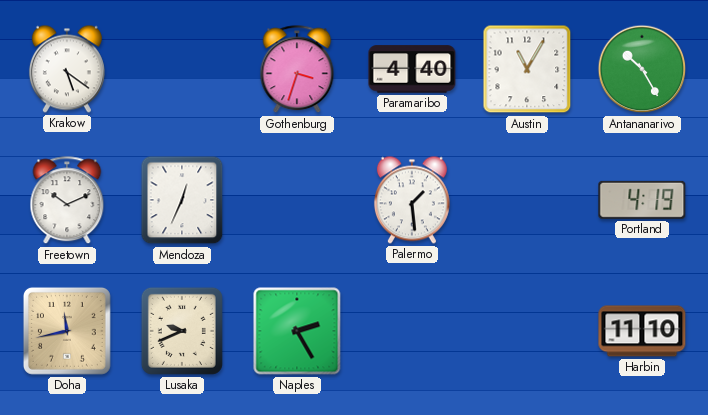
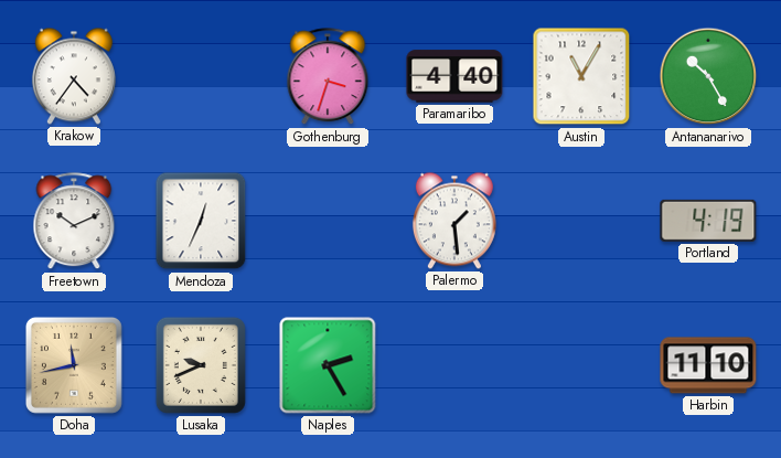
Krakow: 5:21 -> 4:36 (74, 76)
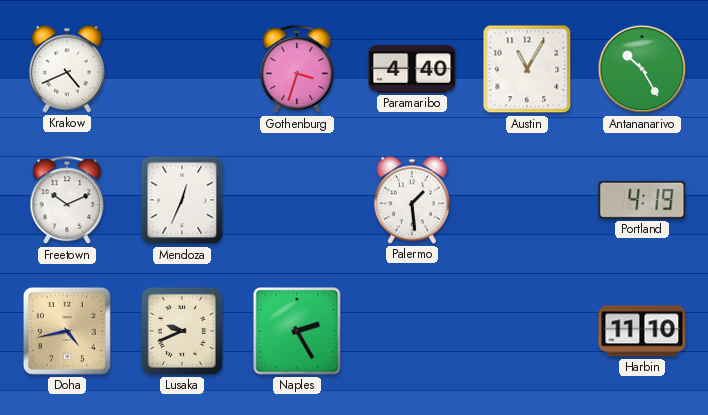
Krakow: 4:36 -> 4:41 (67, 69)
Doha: 11:43 -> 4:43 (67, 331)
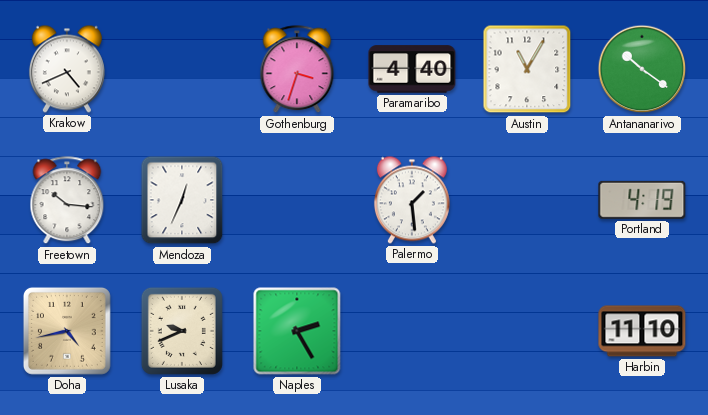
Antananarivo: 10:25 -> 10:21 (642, 69)
Freetown: 10:11 -> 10:16 (67, 201)
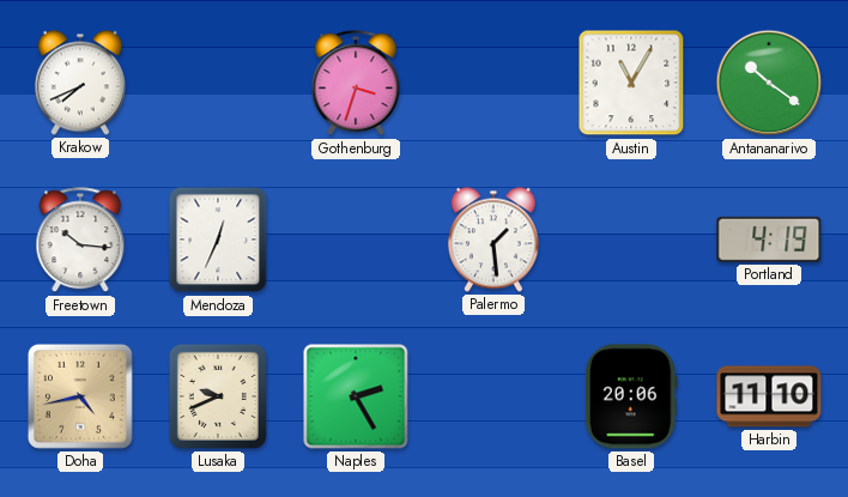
Krakow: 4:41 -> 7:41 (80, 83)
Paramaribo: 4:40 -> none (412, 69)
Basel: none -> 20:06 (631, 396)
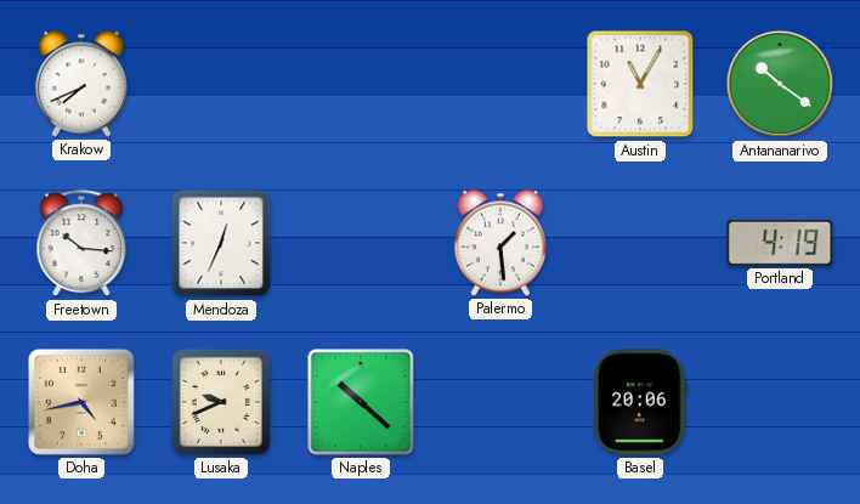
Gothenburg: 3:33 -> none (356, 84)
Naples: 2:25 -> 10:22 (361, 402)
Harbin: 11:10 -> none (769, 396)
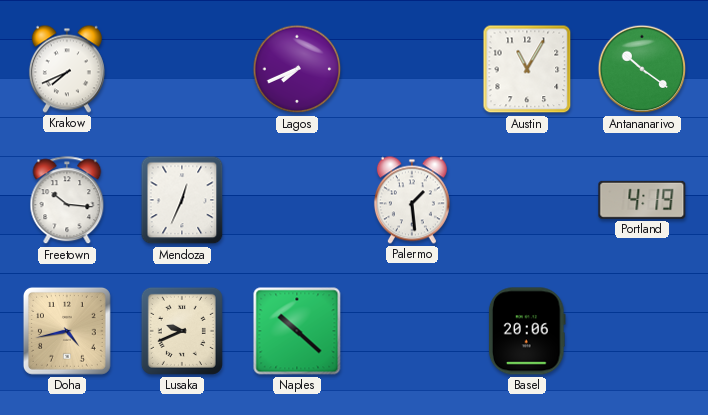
Lagos: none -> 7:41 (297, 69)
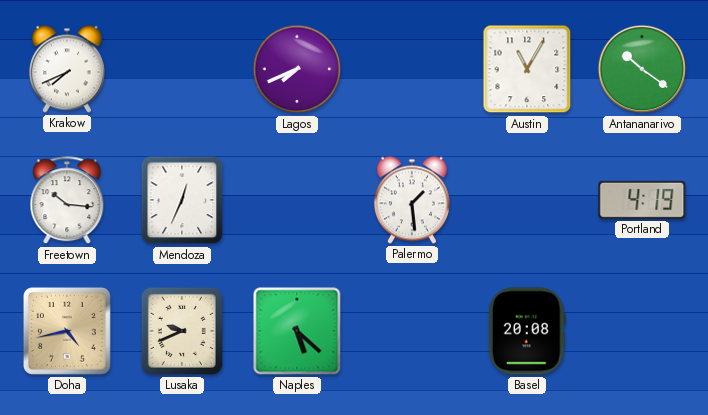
Naples: 10:22 -> 5:22 (297, 331)
Basel: 20:06 -> 20:08 (527, 331)
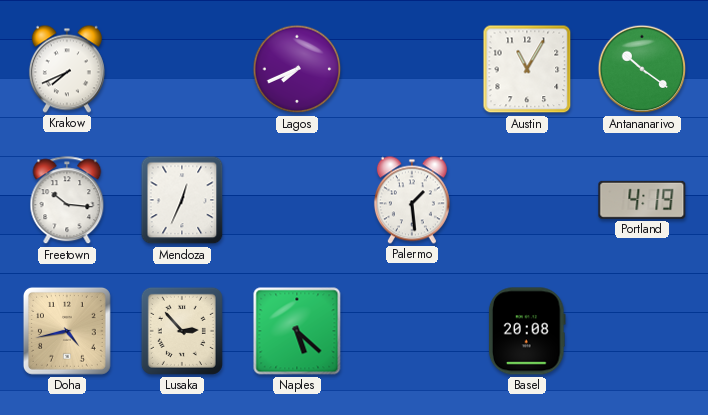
Lusaka: 9:41 -> 2:53 (182, 331)
